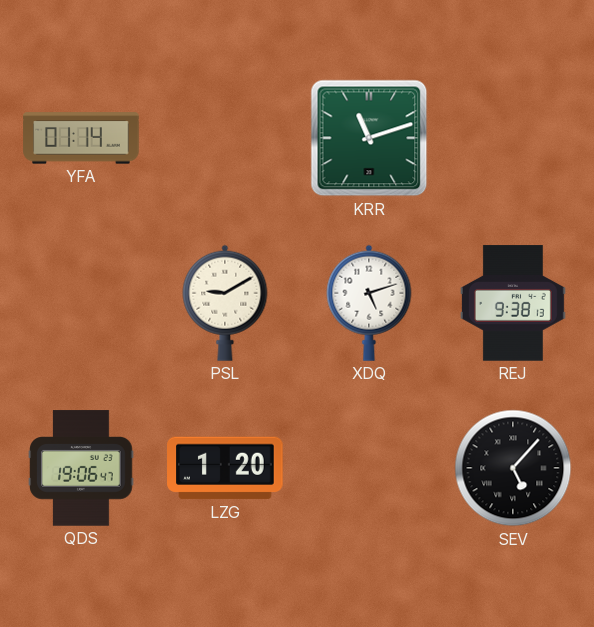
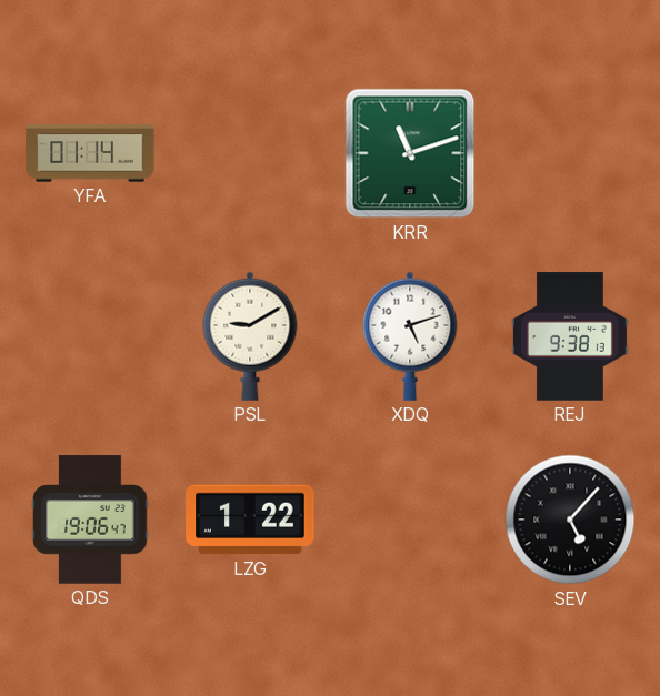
LZG: 1:20 -> 1:22 (250, 520)
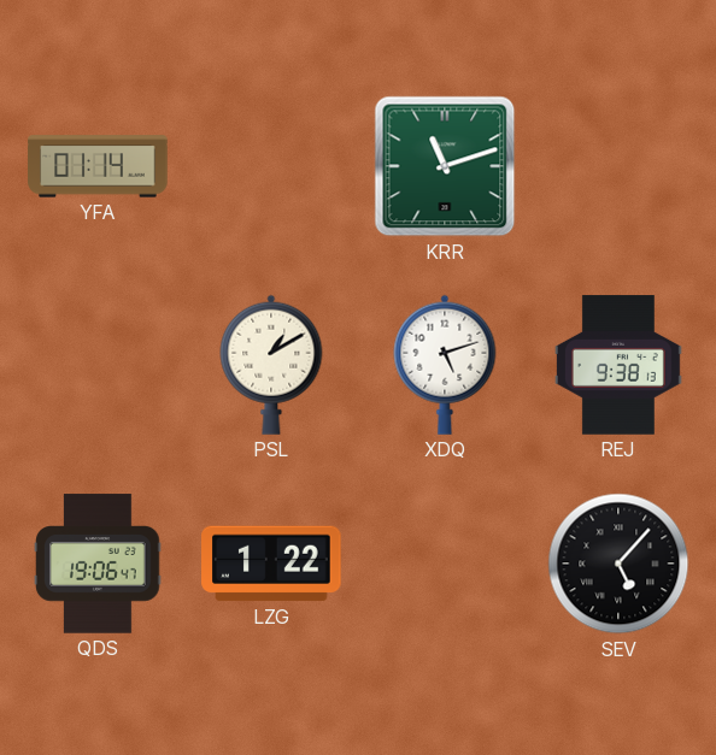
PSL: 9:10 -> 1:10 (271, 365)
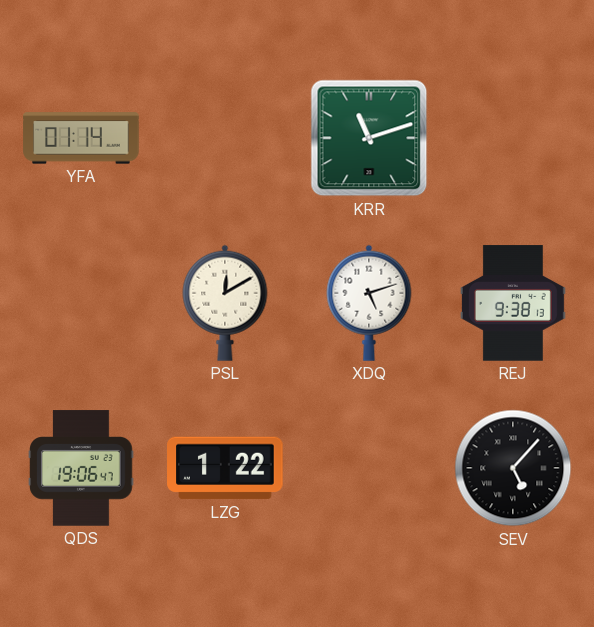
PSL: 1:10 -> 12:10 (225, 303)
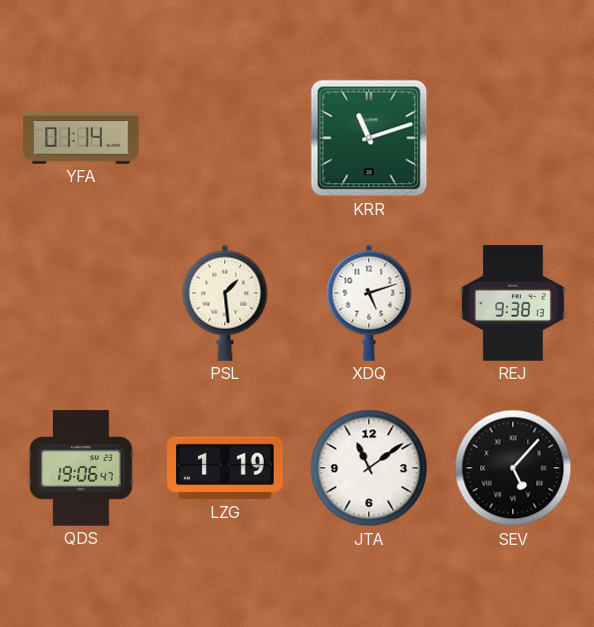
PSL: 12:10 -> 1:29 (225, 303)
LZG: 1:22 -> 1:19 (225, 468)
JTA: none -> 11:09 (369, 468)
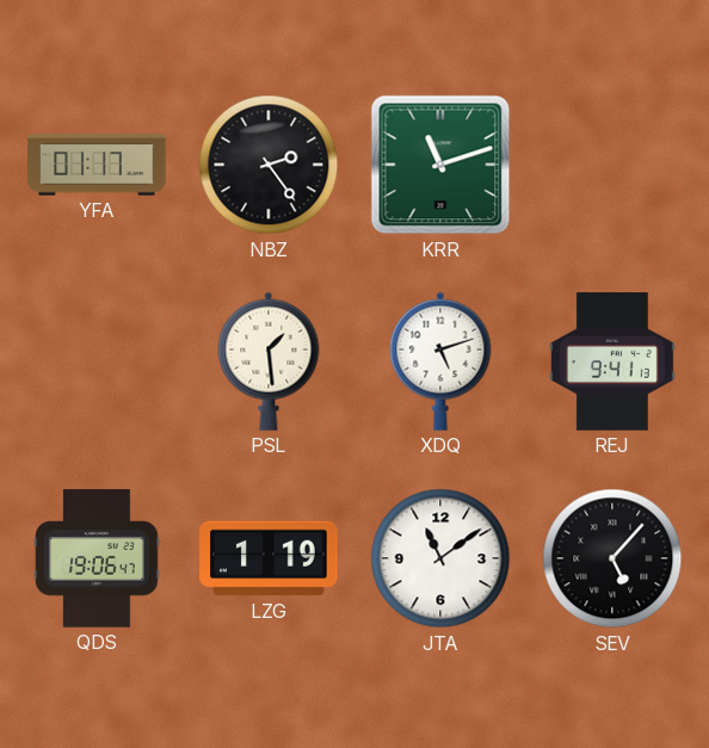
YFA: 01:14 -> 01:17 (97, 165)
NBZ: none -> 2:24 (269, 165)
REJ: 9:38 -> 9:41 (612, 361)
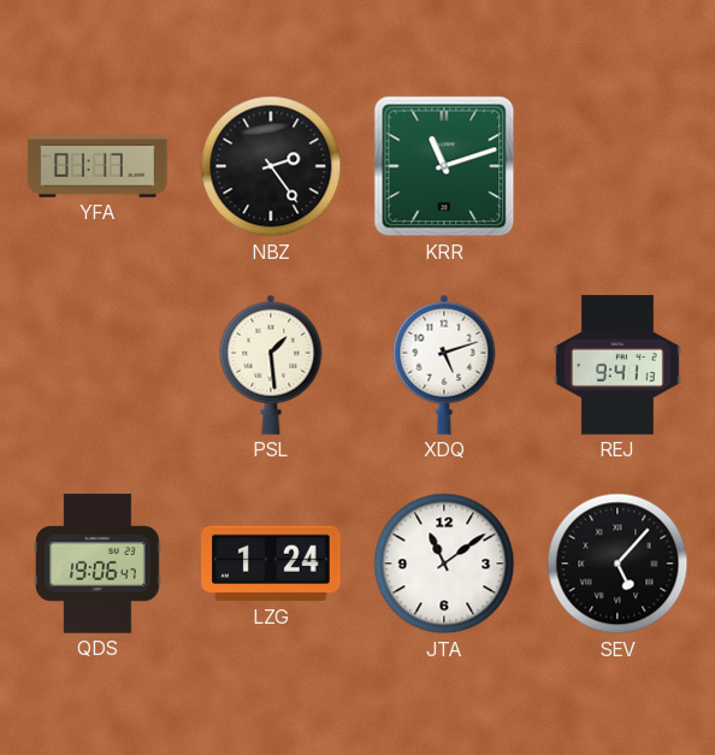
LZG: 1:19 -> 1:24 (271, 564)
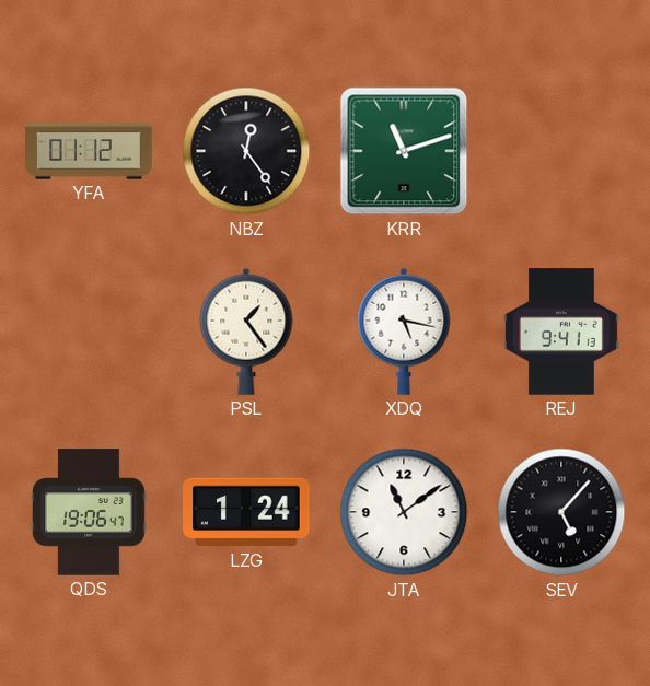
YFA: 01:17 -> 01:12 (89, 151)
NBZ: 2:24 -> 12:24 (246, 151)
PSL: 1:29 -> 1:24 (246, 332)
XDQ: 5:12 -> 5:17 (404, 332)
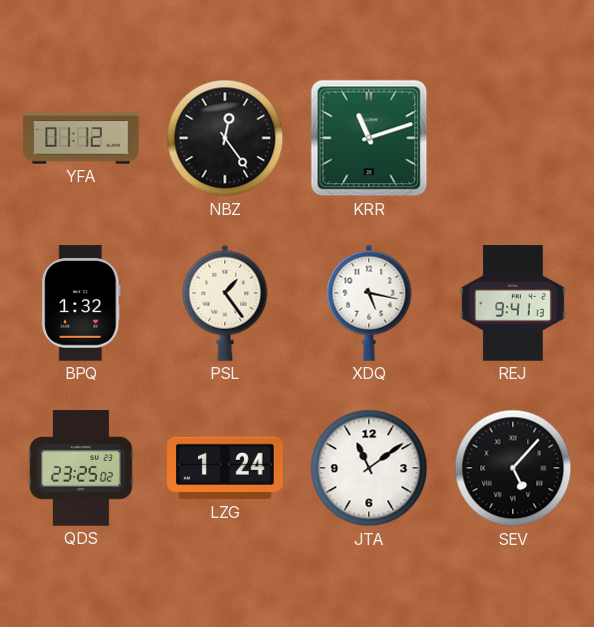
BPQ: none -> 1:32 (81, 303)
QDS: 19:06 -> 23:25 (81, 468)
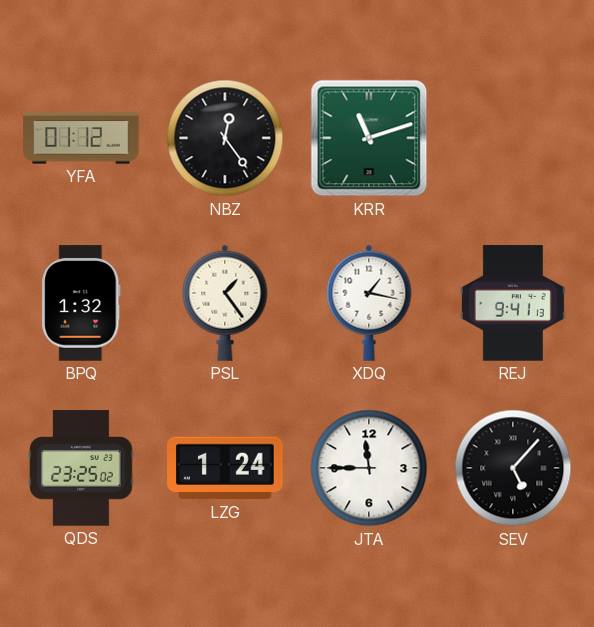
XDQ: 5:17 -> 1:17 (369, 303)
JTA: 11:09 -> 11:45 (369, 468)
